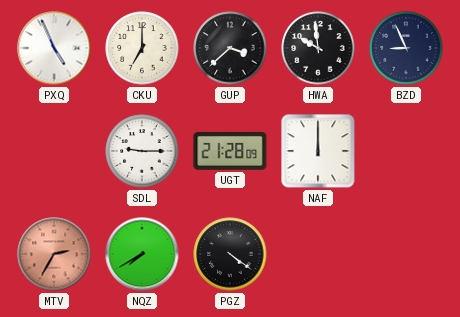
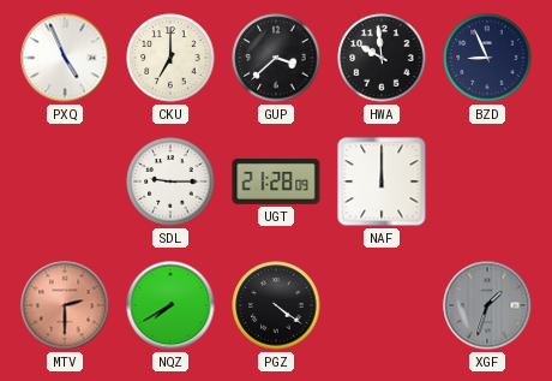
MTV: 2:35 -> 2:30 (65, 305)
XGF: none -> 1:33 (487, 305)
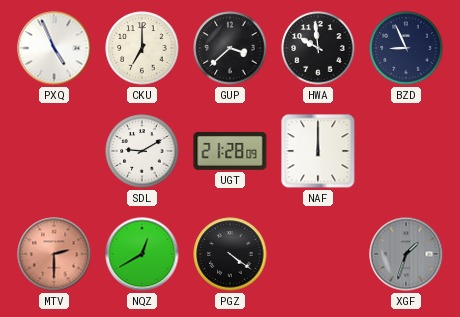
SDL: 9:15 -> 9:10 (142, 151)
NQZ: 7:40 -> 12:40 (142, 254)
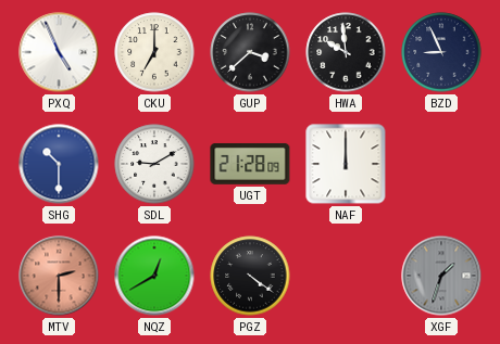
SHG: none -> 10:30 (59, 164)
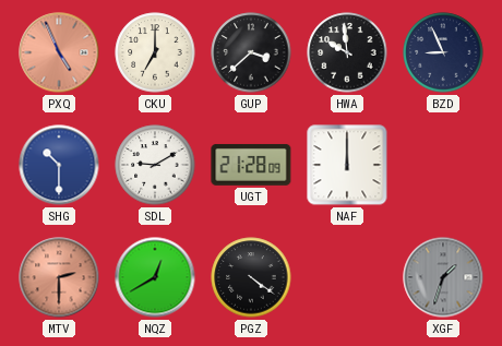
PXQ dial: white -> salmon (59, 52)
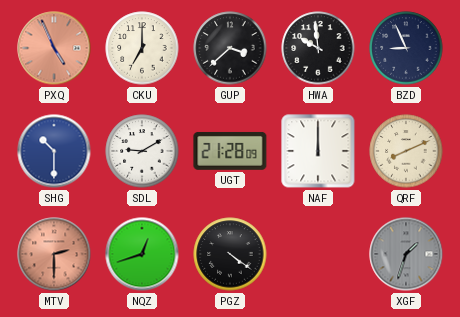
QRF: none -> 8:11 (406, 151)
NQZ: 12:40 -> 12:42 (142, 254)
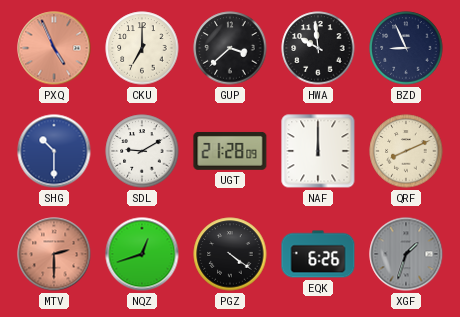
EQK: none -> 6:26 (318, 254)
